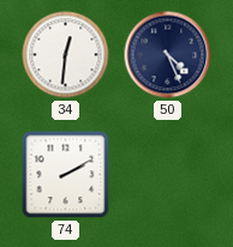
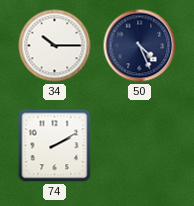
34: 12:31 -> 10:15 (55, 46)
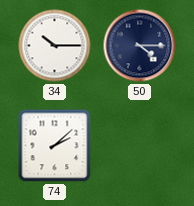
50: 4:26 -> 4:15 (140, 46)
74: 2:10 -> 2:08 (55, 146)
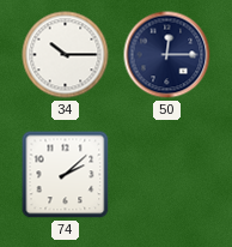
50: 4:15 -> 12:15 (167, 55)
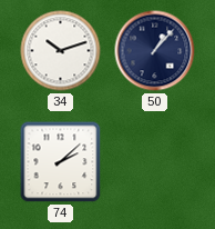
34: 10:15 -> 10:12 (61, 51)
50: 12:15 -> 1:07 (155, 51)
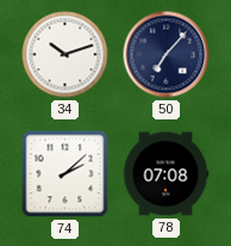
50: 1:07 -> 7:07 (167, 55)
78: none -> 07:08 (166, 174)
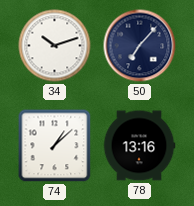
74: 2:08 -> 1:08 (55, 146)
78: 07:08 -> 13:16 (139, 146)
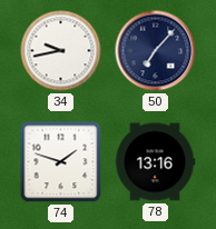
34: 10:12 -> 9:43 (61, 51)
74: 1:08 -> 1:48 (61, 162)
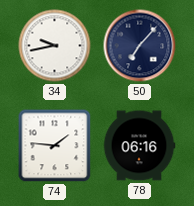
74: 1:48 -> 1:46 (55, 146)
78: 13:16 -> 06:16 (139, 146)
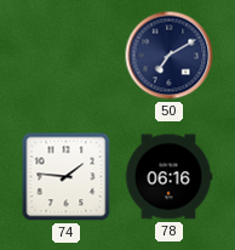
34: 9:43 -> none (55, 46)
50: 7:07 -> 7:10 (170, 56)
